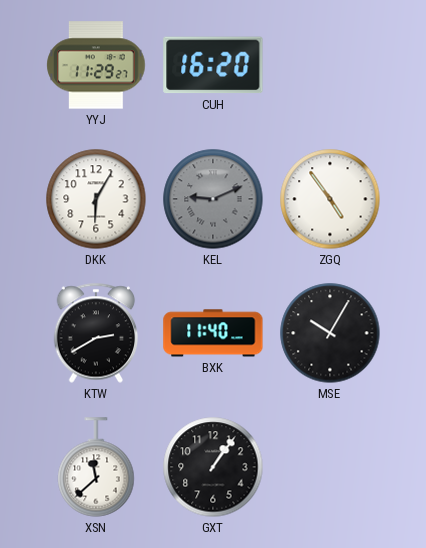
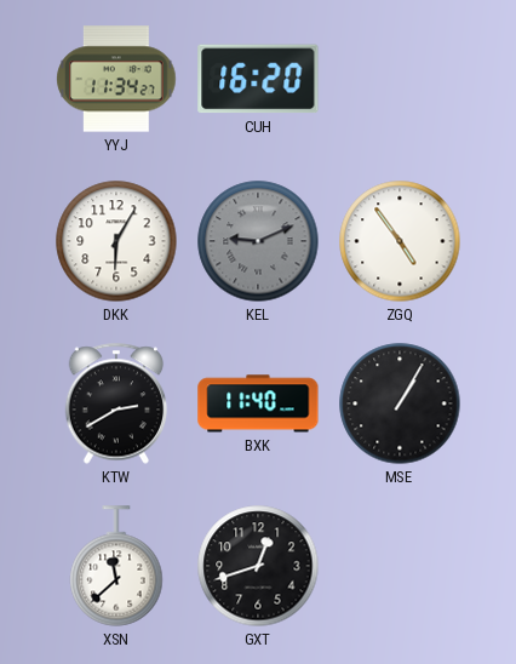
YYJ: 11:29 -> 11:34 (116, 79)
MSE: 10:05 -> 1:05 (400, 403)
GXT: 1:06 -> 12:42 (258, 566)
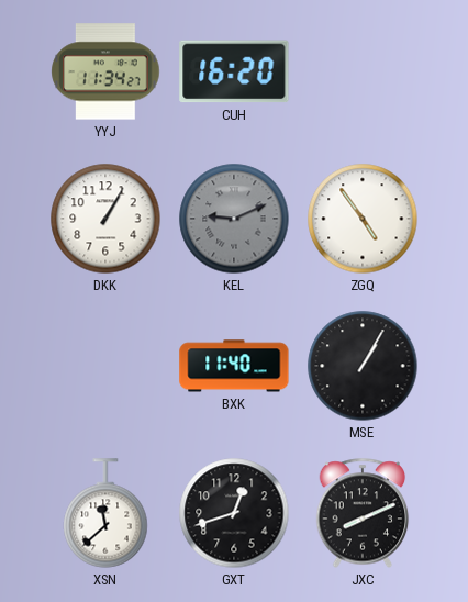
DKK: 6:05 -> 1:05 (105, 219)
KTW: 2:40 -> none (116, 403)
JXC: none -> 8:11 (363, 513)
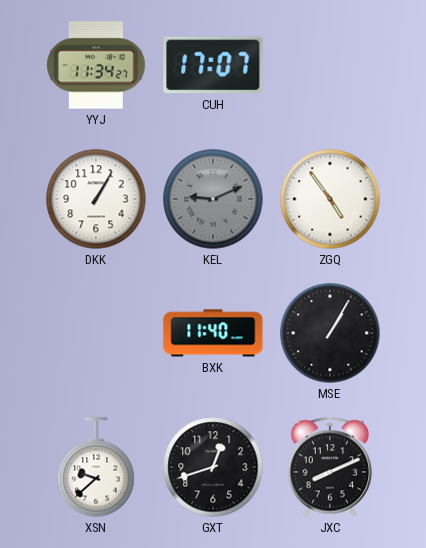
CUH: 16:20 -> 17:07 (213, 65)
XSN: 11:38 -> 9:38 (96, 467)
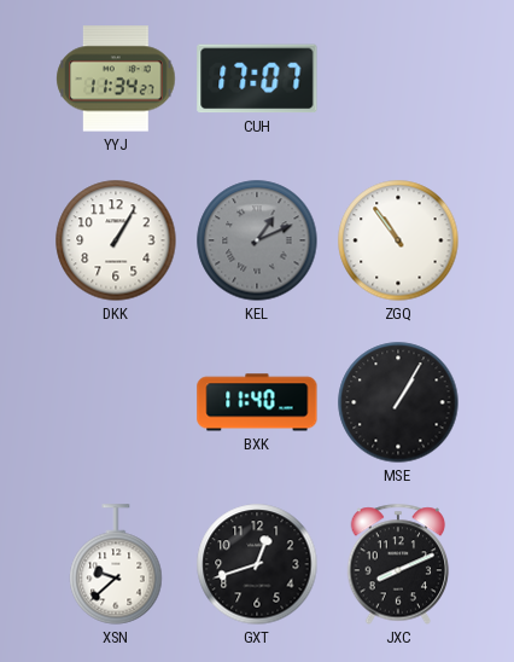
KEL: 9:11 -> 1:11 (257, 240)
ZGQ: 4:54 -> 10:54 (398, 240)
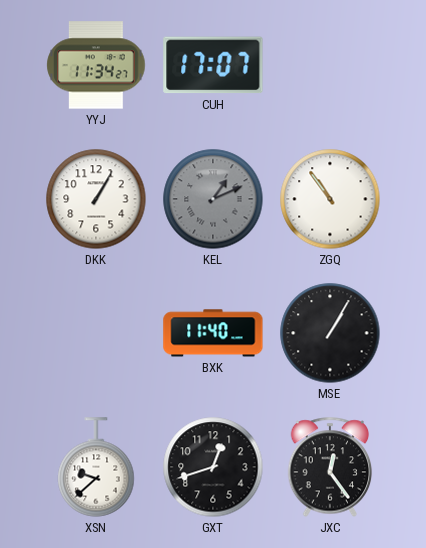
JXC: 8:11 -> 12:24 (330, 467)
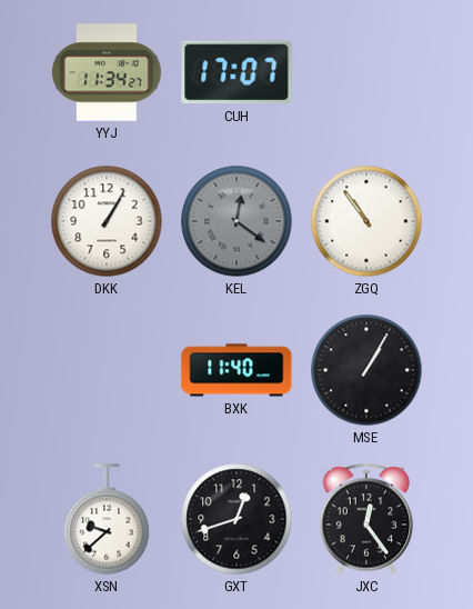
KEL: 1:11 -> 12:21 (236, 221)
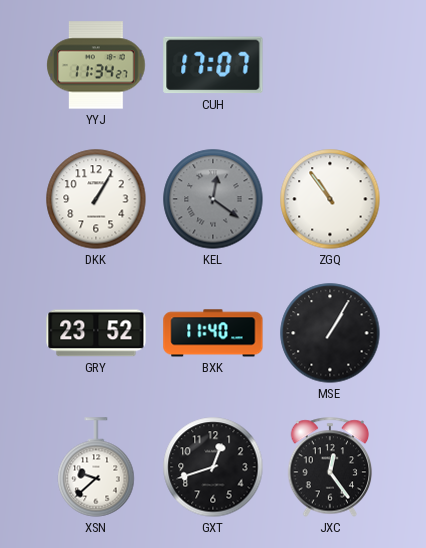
GRY: none -> 23:52 (96, 333)
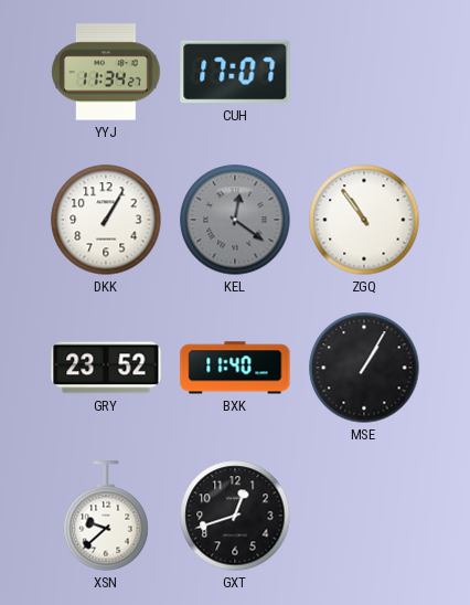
JXC: 12:24 -> none (330, 467)
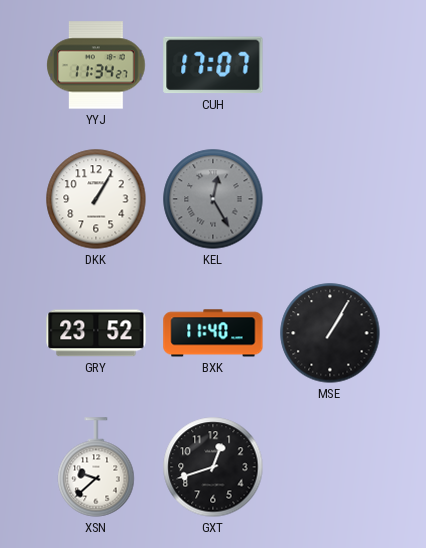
KEL: 12:21 -> 12:25 (213, 199)
ZGQ: 10:54 -> none (364, 220)
